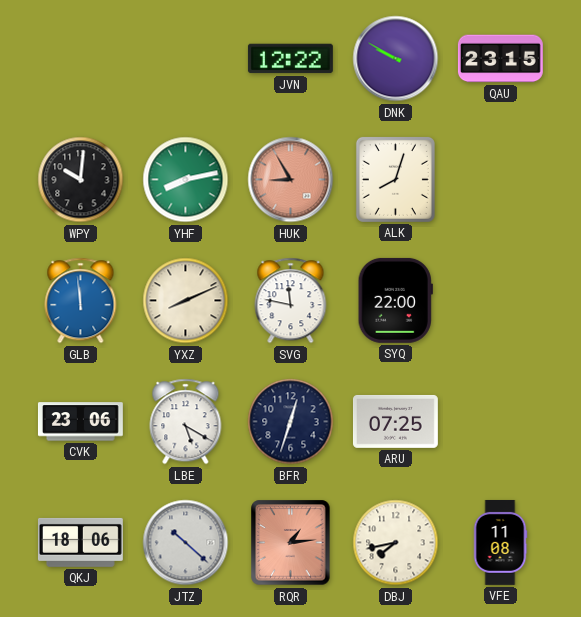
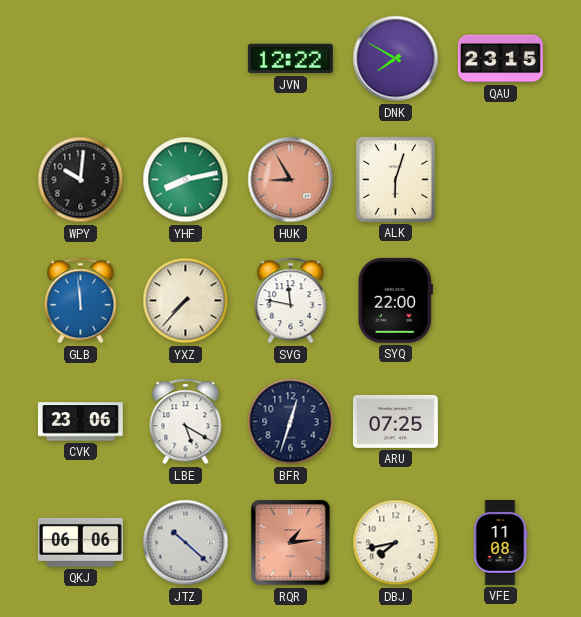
DNK: 9:50 -> 7:50 (396, 59)
ALK: 8:03 -> 6:03 (395, 179)
YXZ: 8:11 -> 7:37 (186, 301)
QKJ: 18:06 -> 06:06 (80, 542)
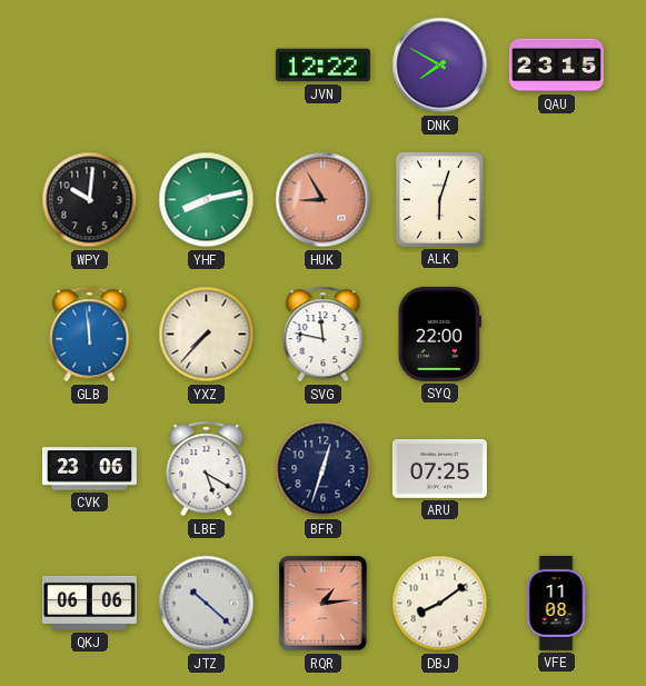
DBJ: 7:43 -> 8:09 (440, 604)
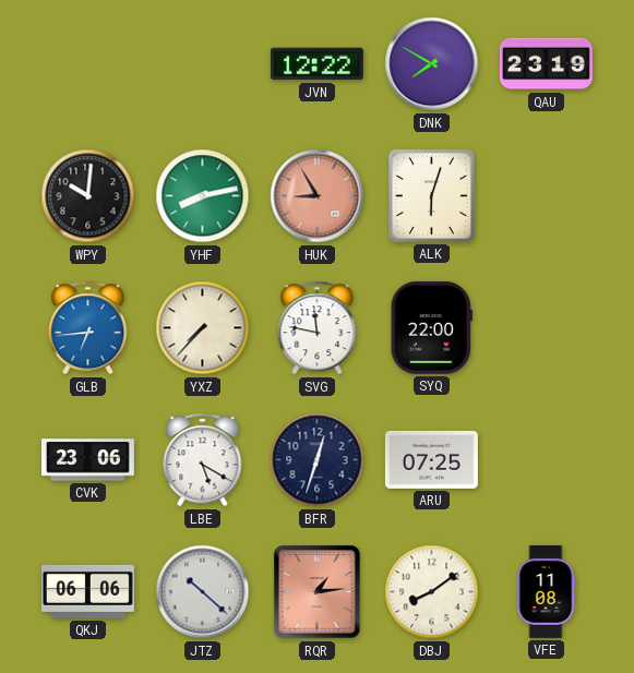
QAU: 23:15 -> 23:19 (546, 64)
GLB: 11:59 -> 6:44 (88, 328)
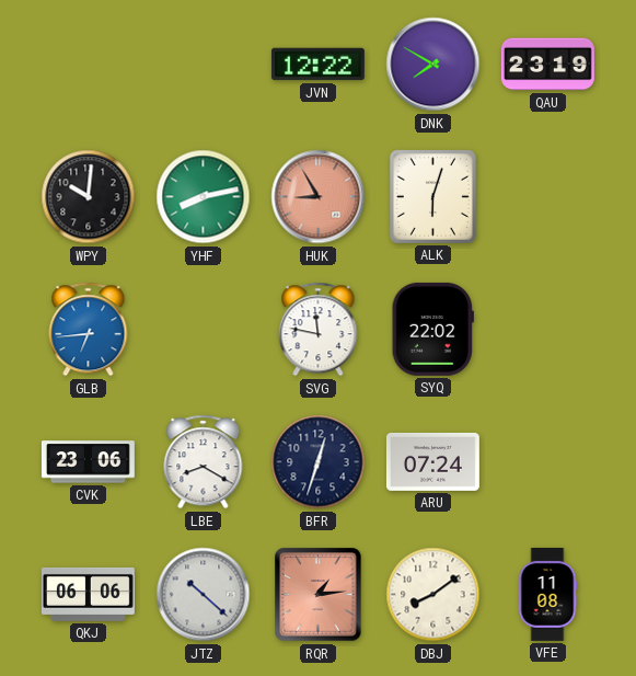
YXZ: 7:37 -> none (203, 328)
SYQ: 22:00 -> 22:02 (432, 329)
LBE: 5:20 -> 8:20 (204, 462)
ARU: 07:25 -> 07:24 (432, 461)
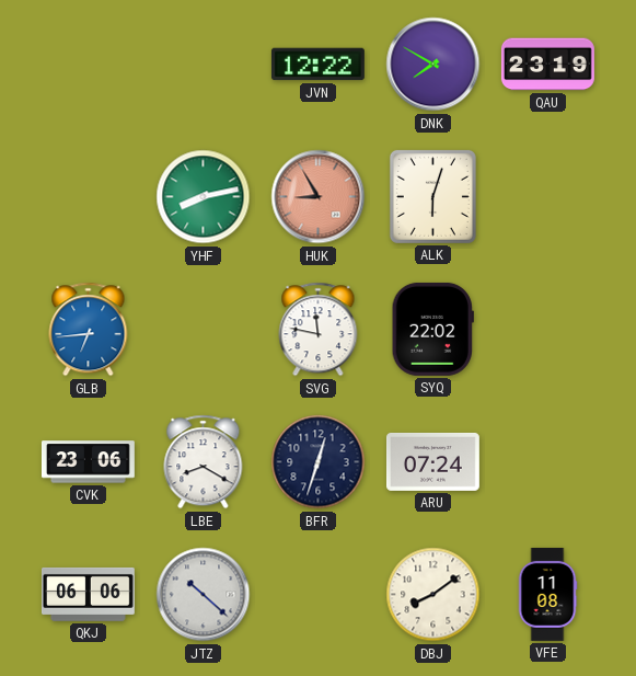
WPY: 10:01 -> none (89, 197)
RQR: 1:14 -> none (319, 595)
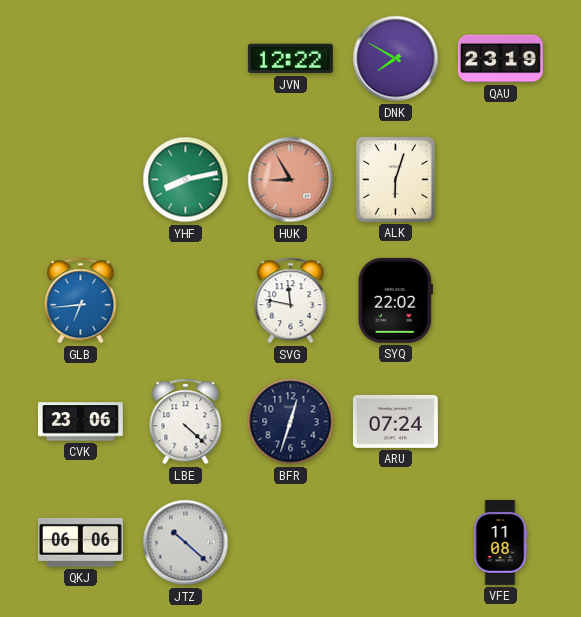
LBE: 8:20 -> 4:22 (186, 422)
DBJ: 8:09 -> none (433, 595)
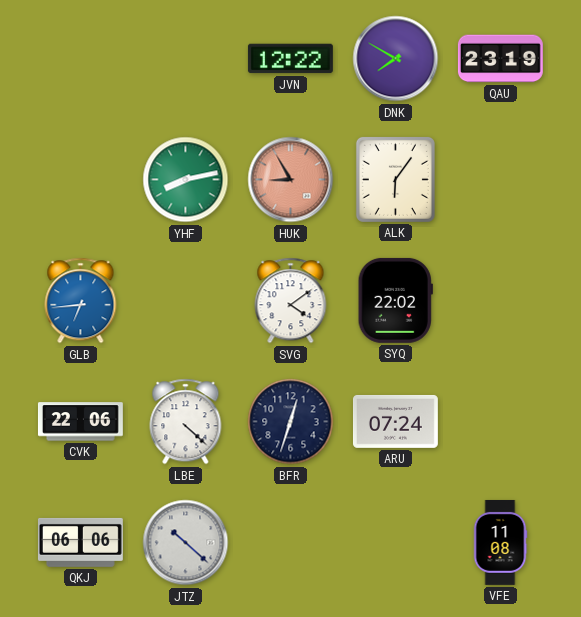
ALK: 6:03 -> 6:06 (395, 179)
SVG: 11:47 -> 4:09 (291, 301)
CVK: 23:06 -> 22:06 (80, 422)
